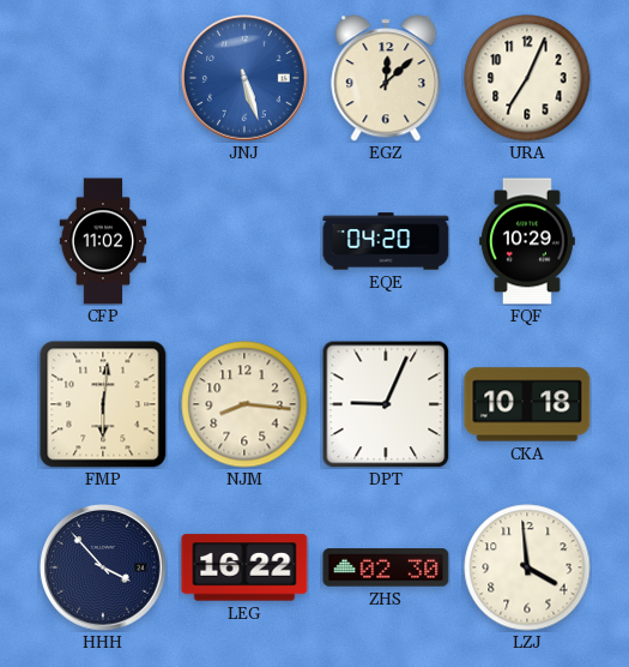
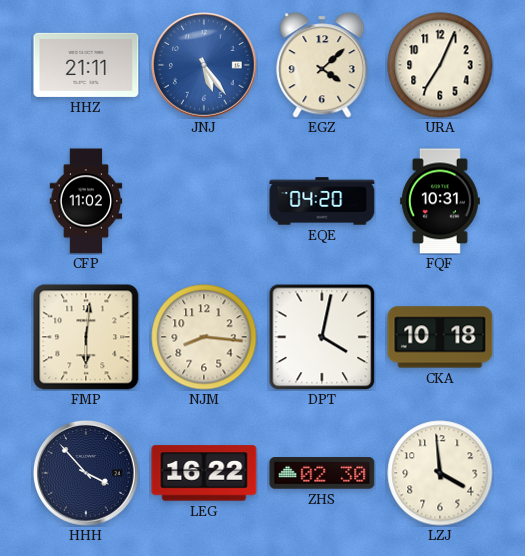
HHZ: none -> 21:11 (86, 65)
JNJ: 5:27 -> 5:24 (205, 66)
EGZ: 12:08 -> 4:08 (322, 65)
FQF: 10:29 -> 10:31 (440, 201)
DPT: 9:04 -> 4:02 (322, 337)
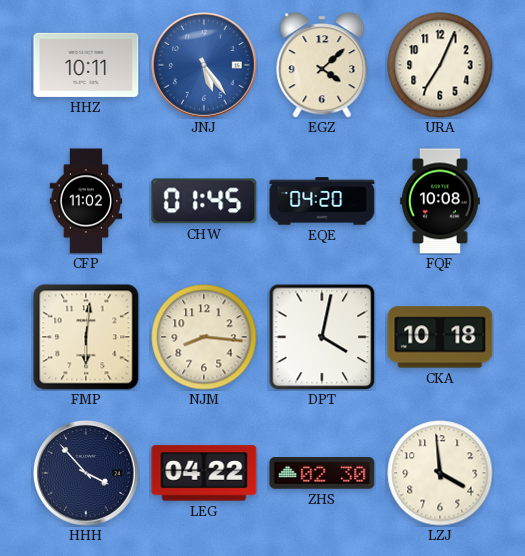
HHZ: 21:11 -> 10:11 (86, 65)
CHW: none -> 01:45 (204, 201)
FQF: 10:31 -> 10:08 (440, 201)
LEG: 16:22 -> 04:22 (204, 473)
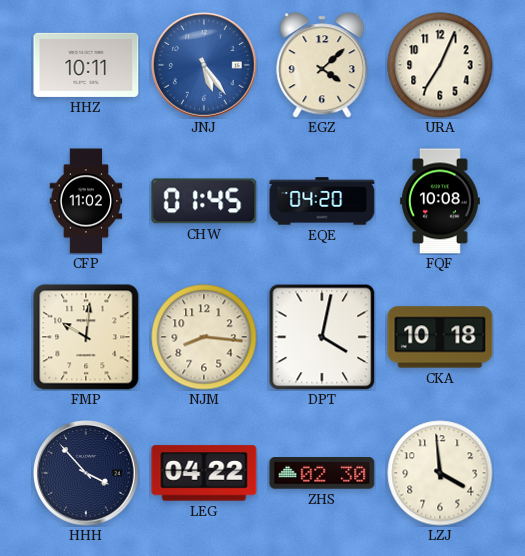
FMP: 6:01 -> 10:01 (86, 337)
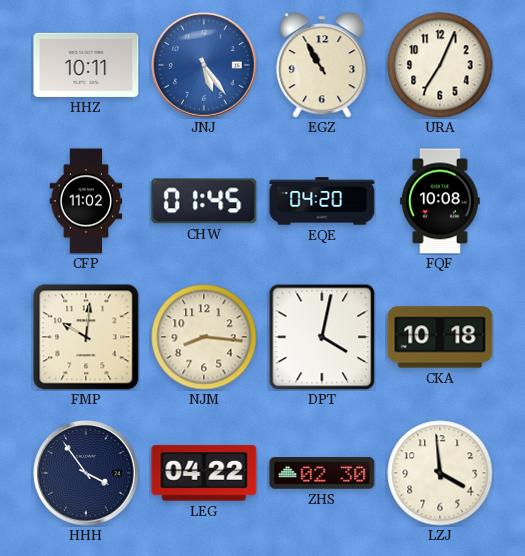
EGZ: 4:08 -> 10:55 (322, 65)
HHH: 3:53 -> 3:54 (87, 474)
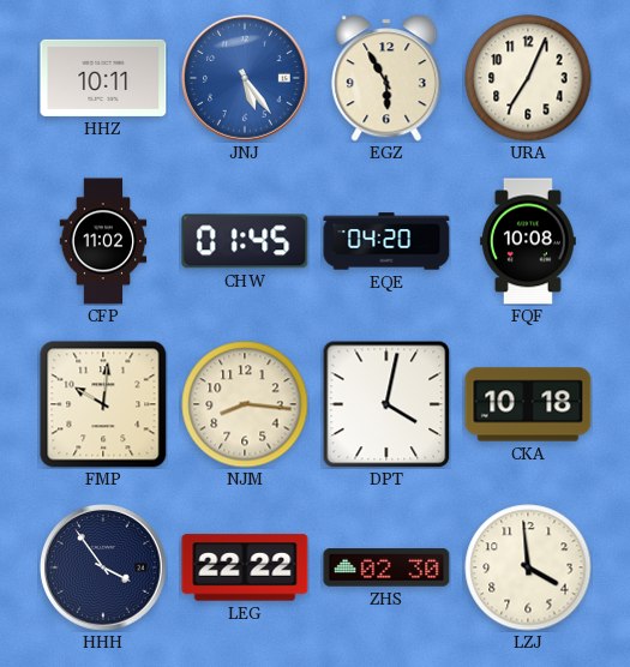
EGZ: 10:55 -> 5:55 (386, 78)
LEG: 04:22 -> 22:22 (245, 567)
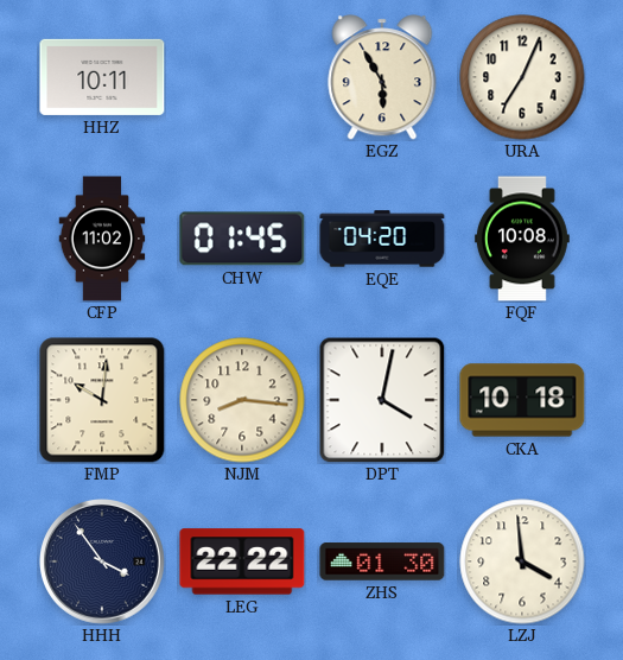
JNJ: 5:24 -> none (246, 79)
ZHS: 02:30 -> 01:30 (382, 561)
